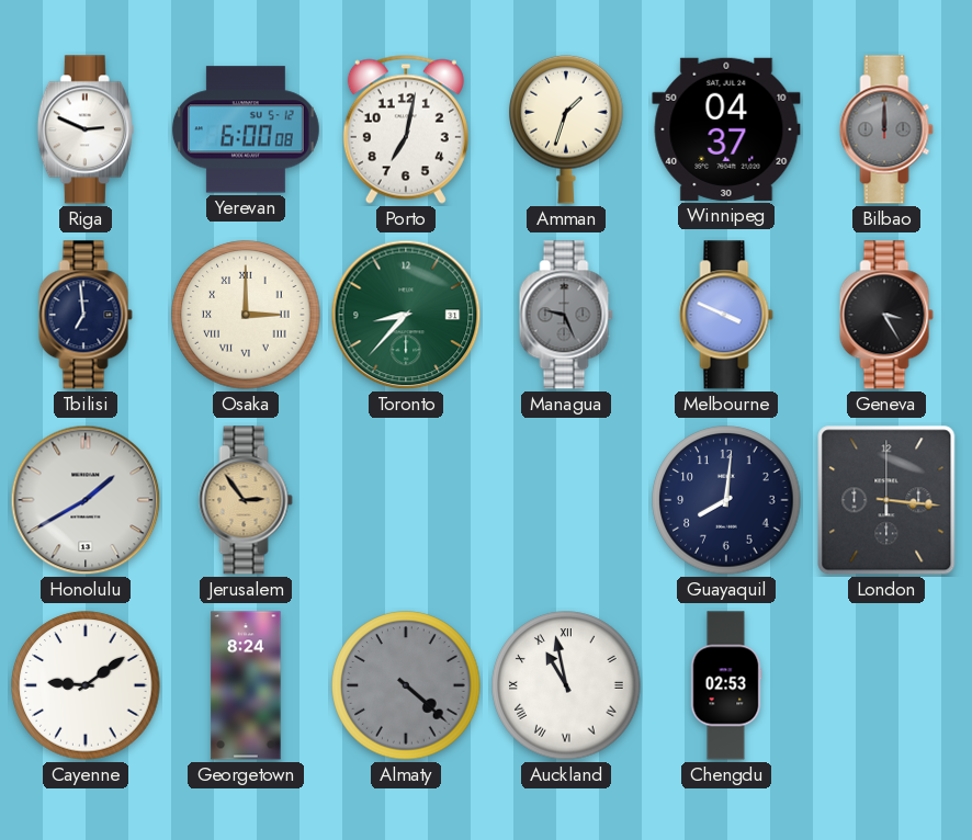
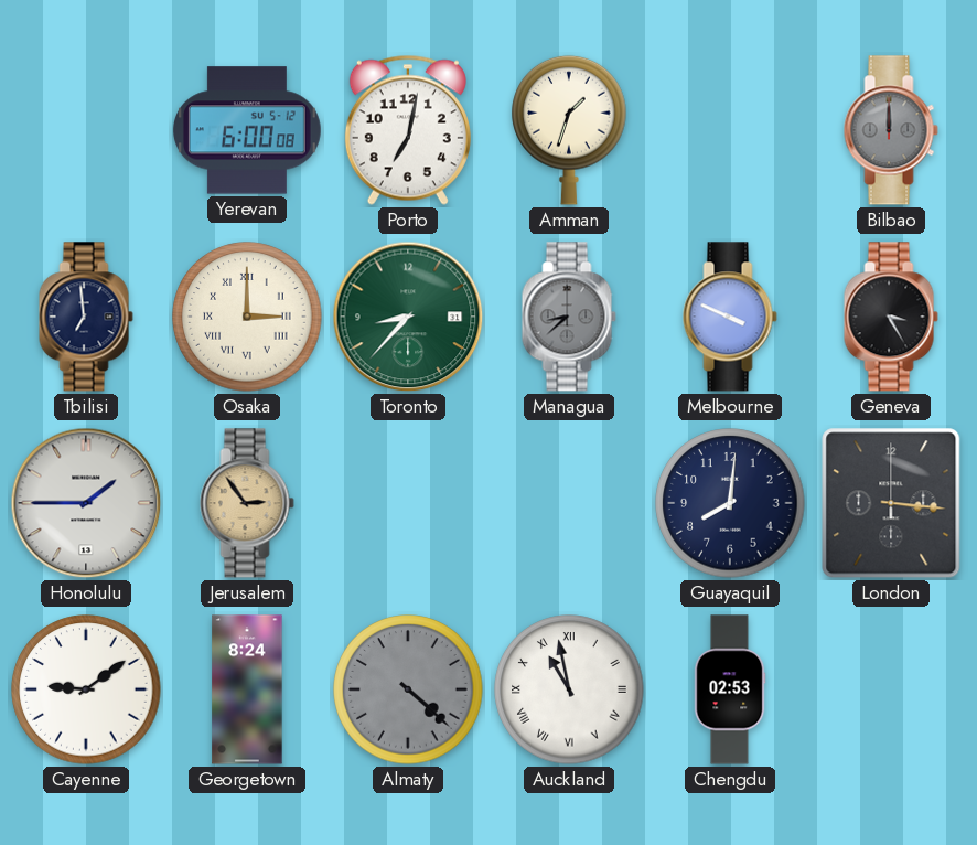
Riga: 2:49 -> none (86, 129)
Winnipeg: 04:37 -> none (726, 129)
Managua: 9:26 -> 8:38 (569, 317)
Honolulu: 1:40 -> 1:45 (86, 503)
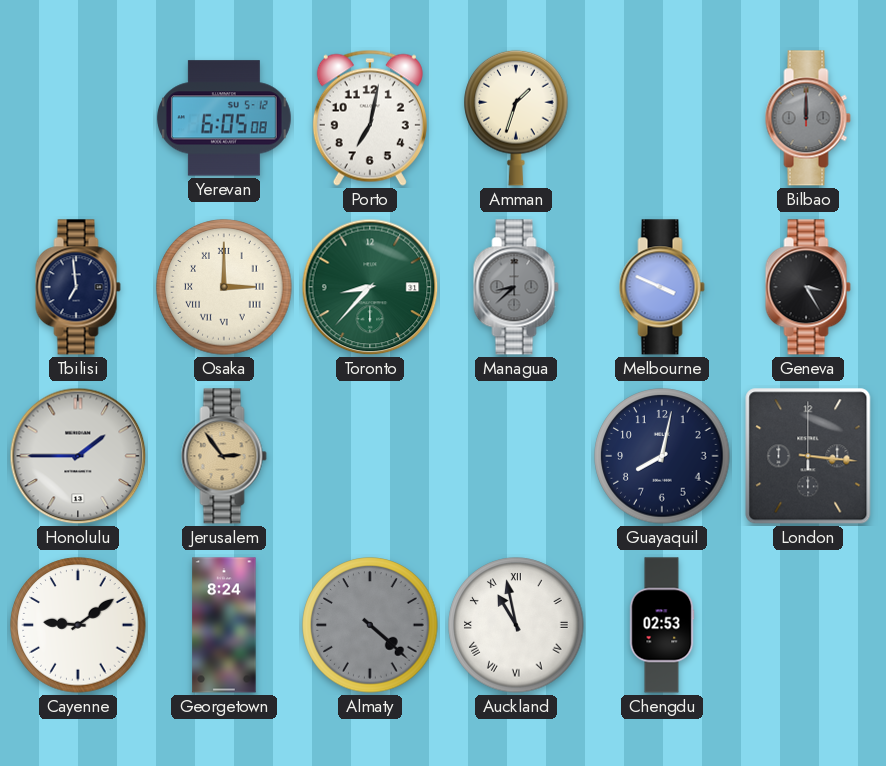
Yerevan: 6:00 -> 6:05 (224, 118)
Guayaquil: 8:01 -> 8:02 (662, 456)
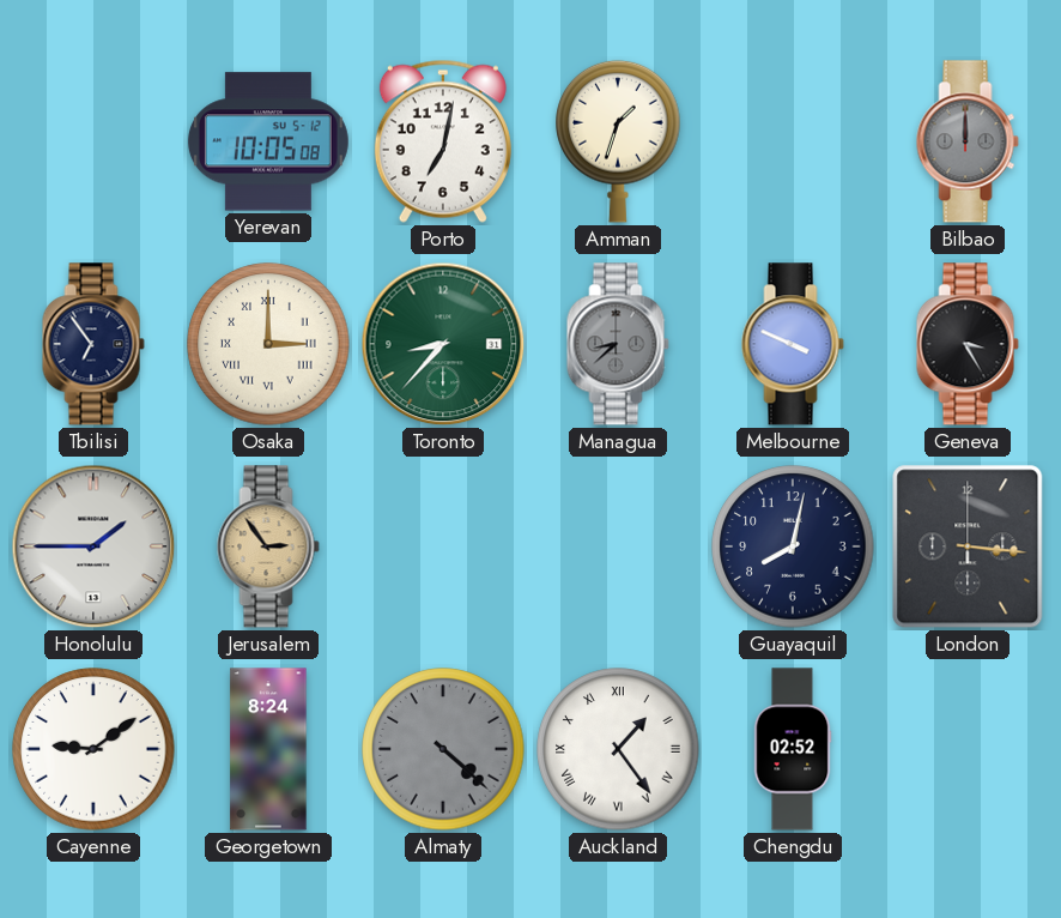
Yerevan: 6:05 -> 10:05 (268, 141)
Tbilisi: 6:59 -> 6:54 (93, 344)
Auckland: 10:58 -> 1:24 (618, 749)
Chengdu: 02:53 -> 02:52 (793, 749)
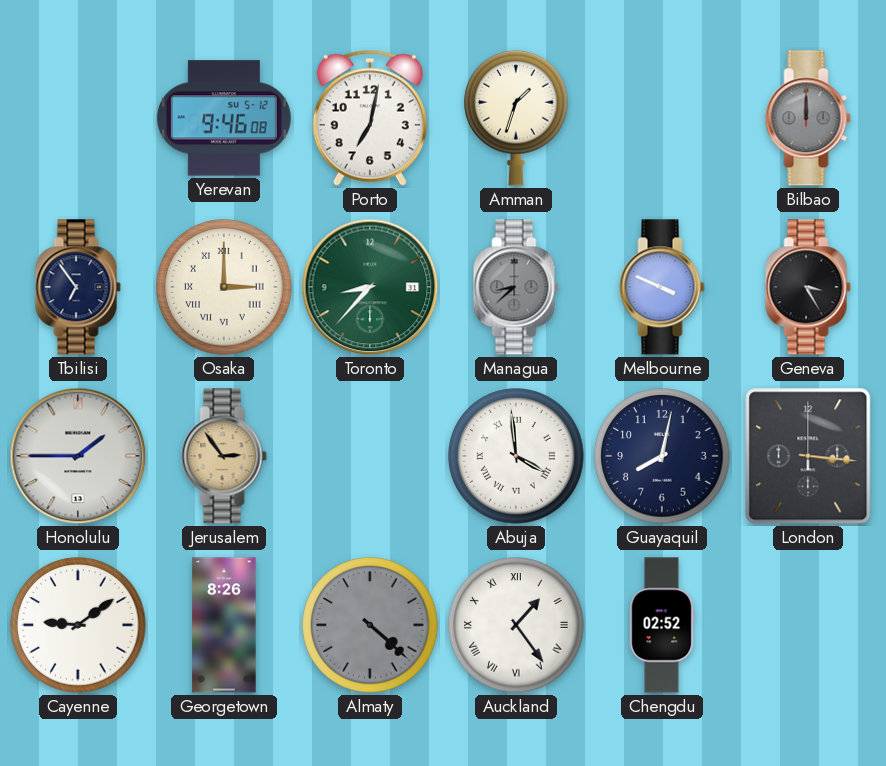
Yerevan: 10:05 -> 9:46 (224, 118)
Abuja: none -> 3:59 (516, 456)
Georgetown: 8:24 -> 8:26 (224, 625)
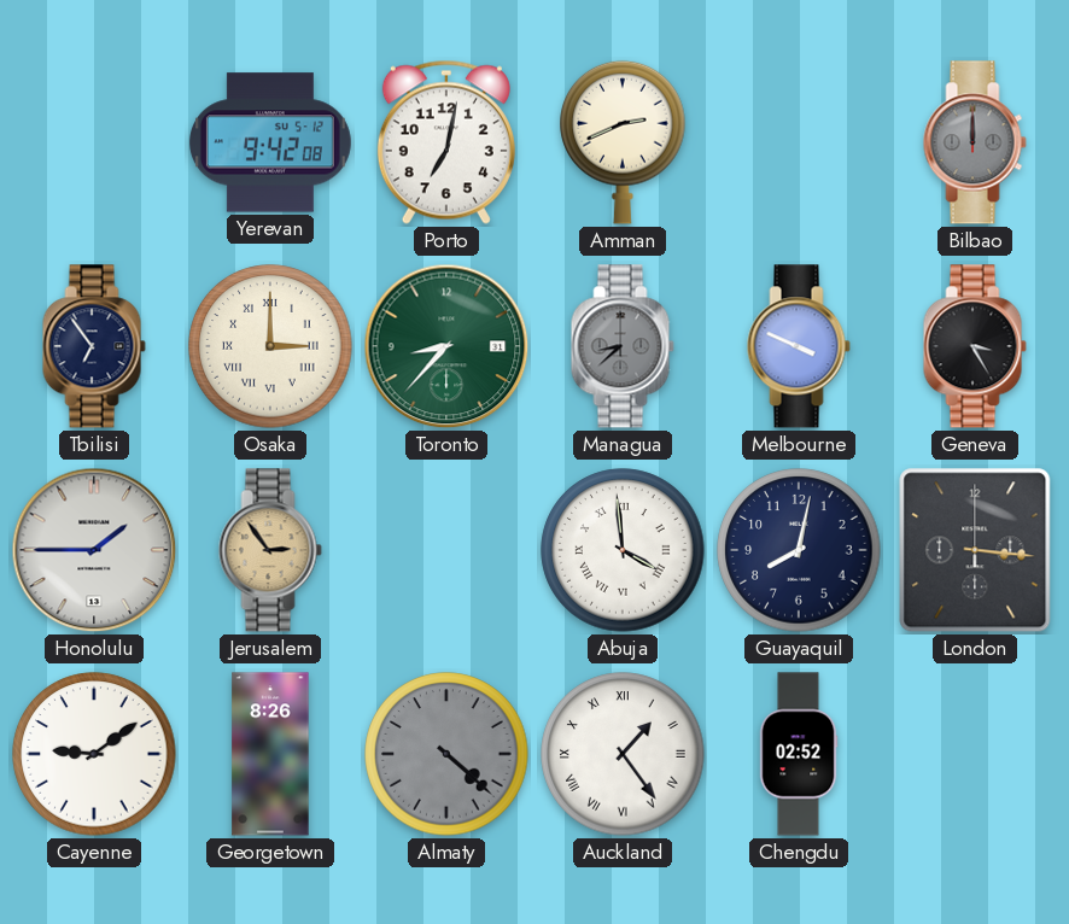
Yerevan: 9:46 -> 9:42 (270, 142)
Amman: 1:33 -> 2:41 (623, 142)
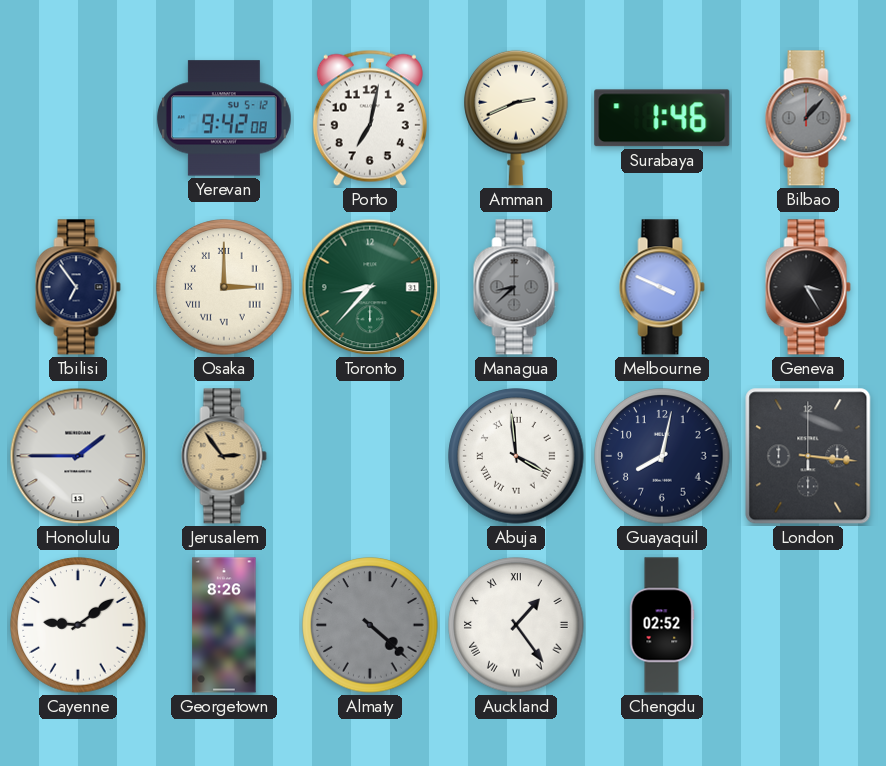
Surabaya: none -> 1:46 (662, 118)
Bilbao: 12:00 -> 1:07 (808, 118)
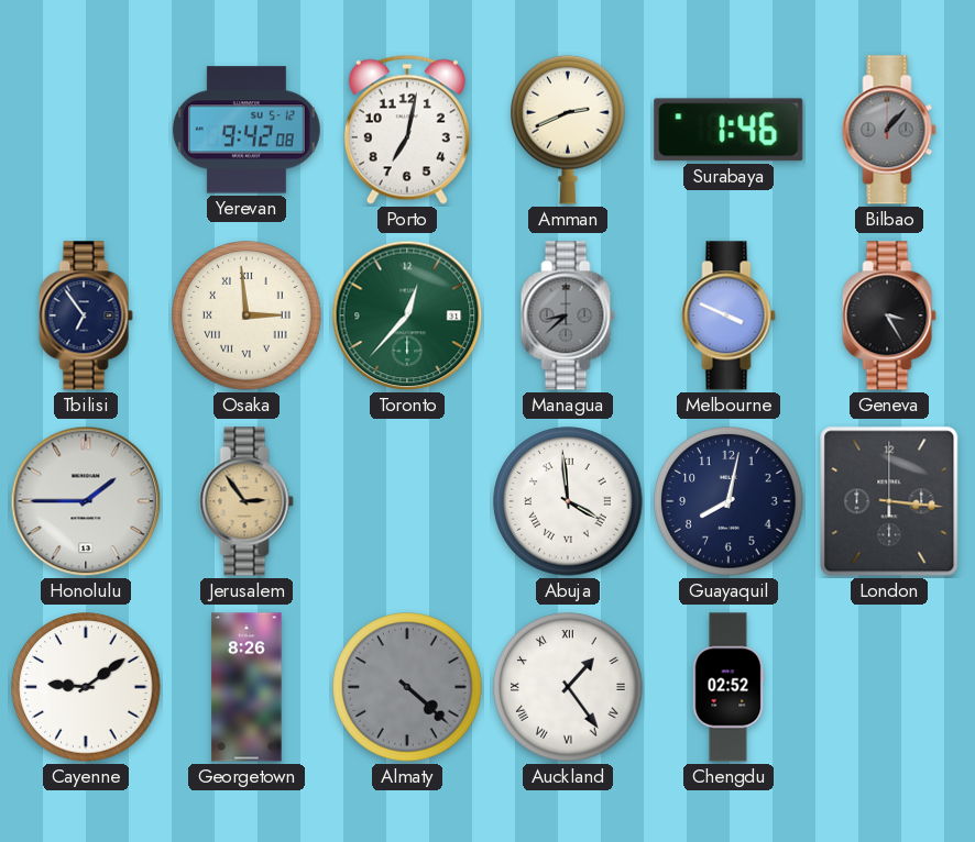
Osaka: 3:00 -> 2:59 (247, 315)
Toronto: 8:37 -> 12:37 (407, 315)
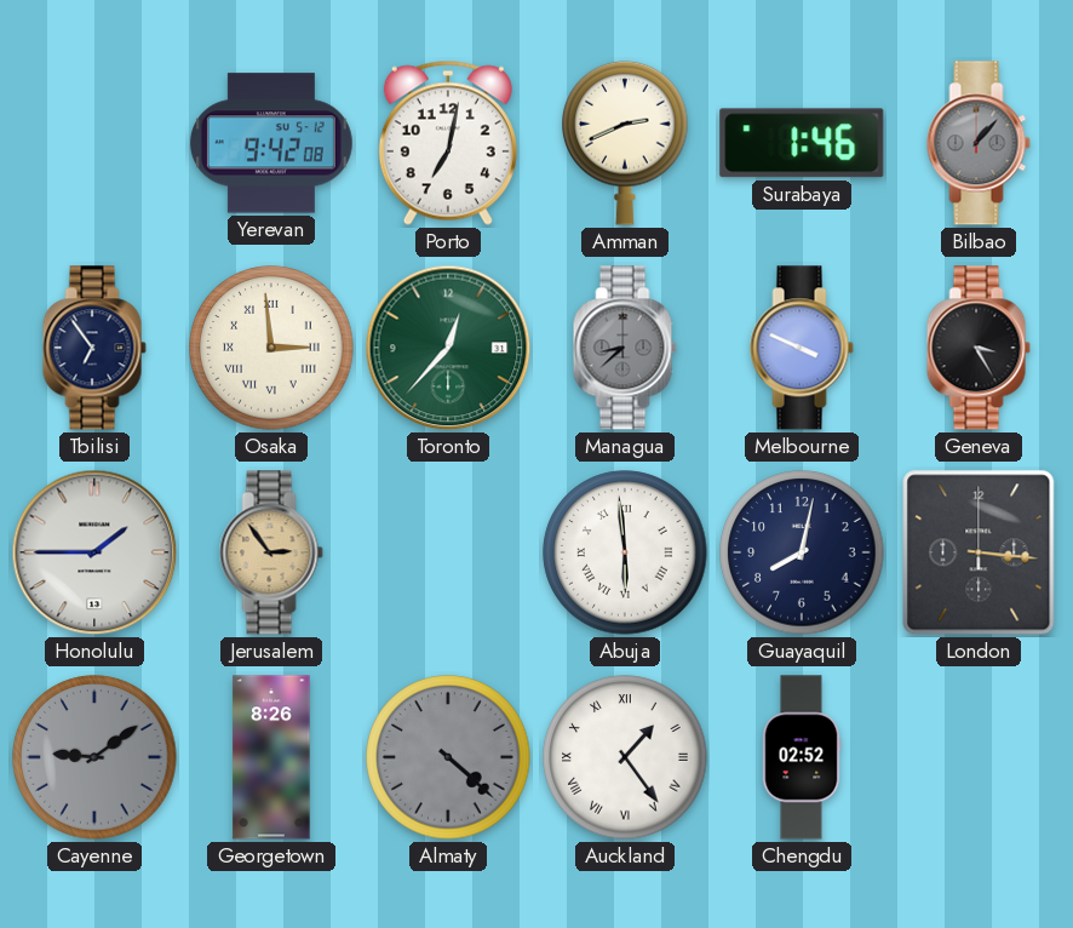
Abuja: 3:59 -> 5:59 (625, 552)
Cayenne dial: white -> grey (94, 757)
